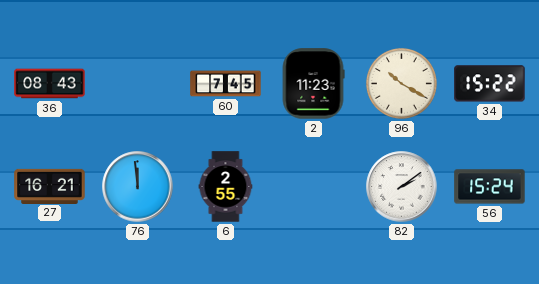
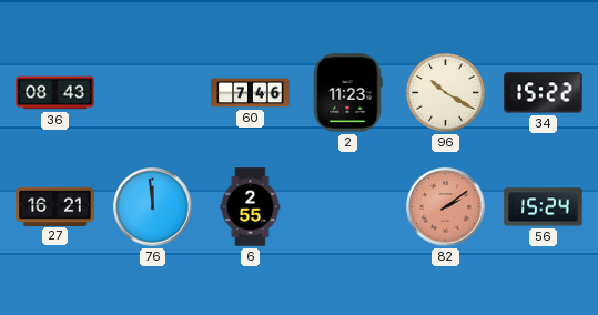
60: 7:45 -> 7:46 (251, 93)
82 dial: white -> salmon (446, 207)
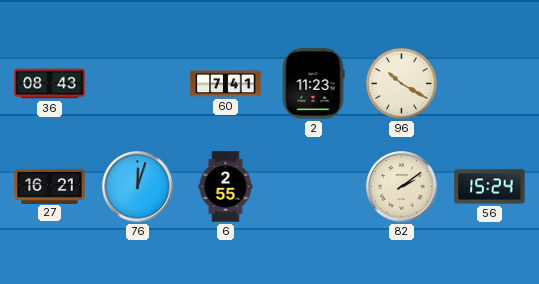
60: 7:46 -> 7:41 (226, 84)
34: 15:22 -> none (544, 93)
76: 11:59 -> 12:03 (138, 187)
82 dial: salmon -> cream (402, 187)
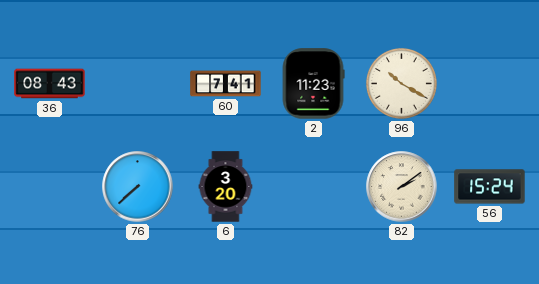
27: 16:21 -> none (50, 186)
76: 12:03 -> 7:38 (138, 187)
6: 2:55 -> 3:20 (226, 187)
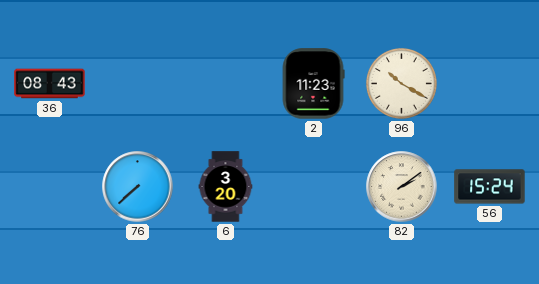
60: 7:41 -> none (226, 84)
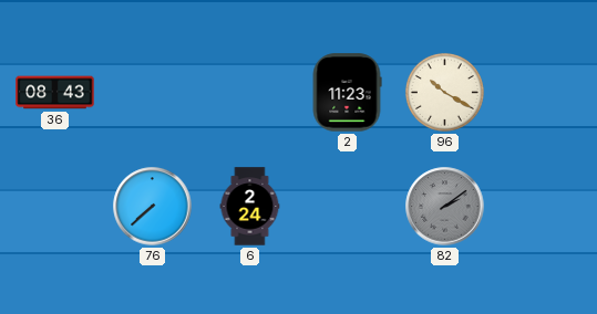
6: 3:20 -> 2:24 (250, 207)
82 dial: cream -> grey (445, 207)
56: 15:24 -> none (490, 187)
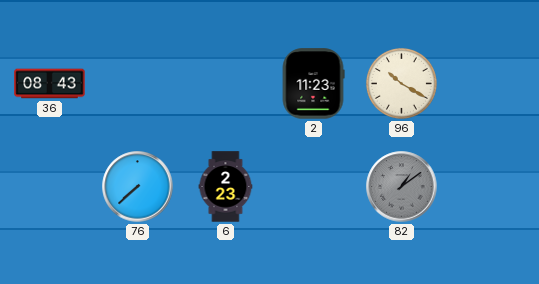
6: 2:24 -> 2:23 (226, 187)
82: 2:09 -> 1:09 (402, 187)
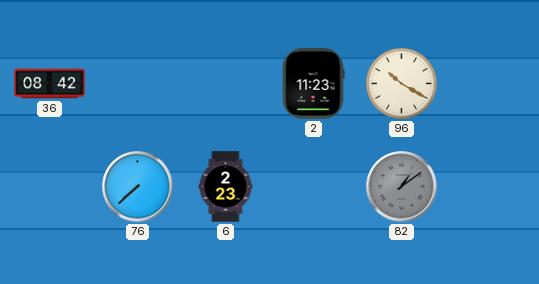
36: 08:43 -> 08:42 (50, 84)
